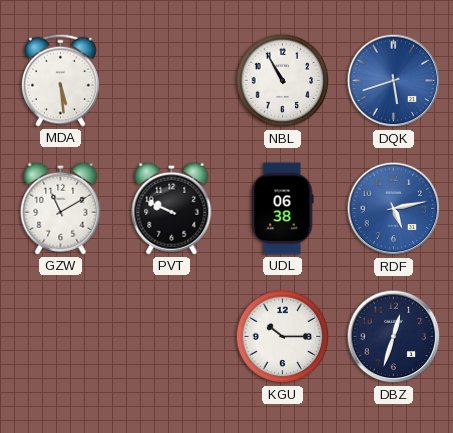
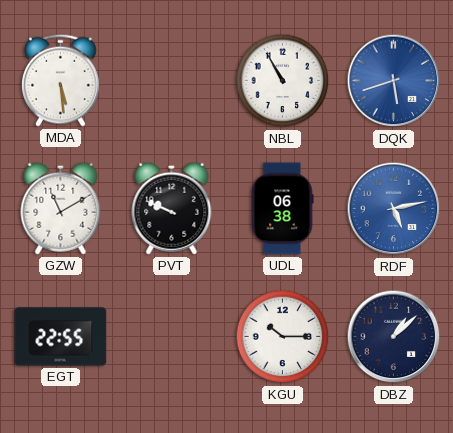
EGT: none -> 22:55 (61, 337)
DBZ: 12:33 -> 1:08 (394, 337)
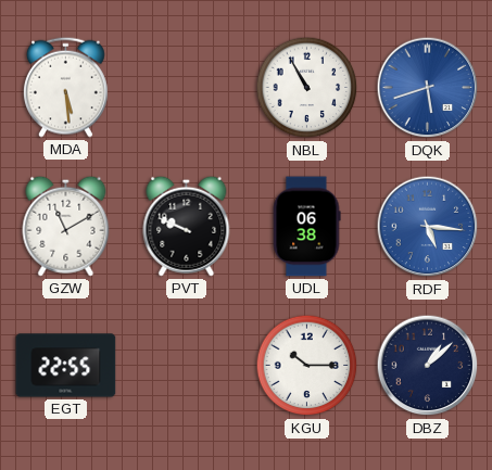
RDF: 5:13 -> 5:16 (428, 227)
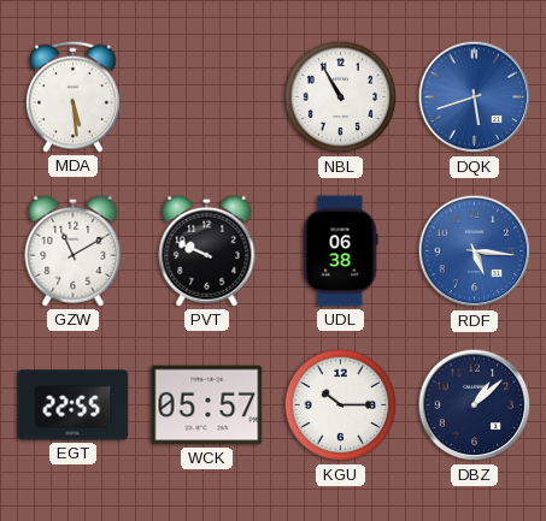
WCK: none -> 05:57 (207, 405)
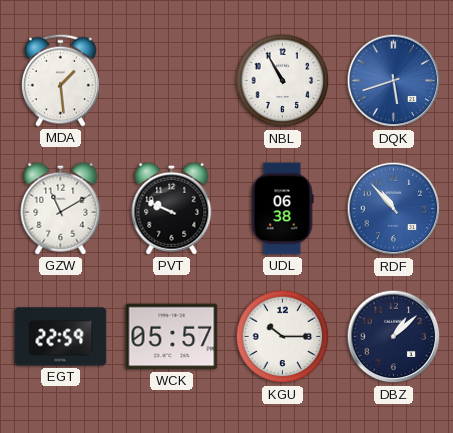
MDA: 5:29 -> 1:29 (60, 80)
RDF: 5:16 -> 10:53 (394, 209)
EGT: 22:55 -> 22:59 (61, 337)
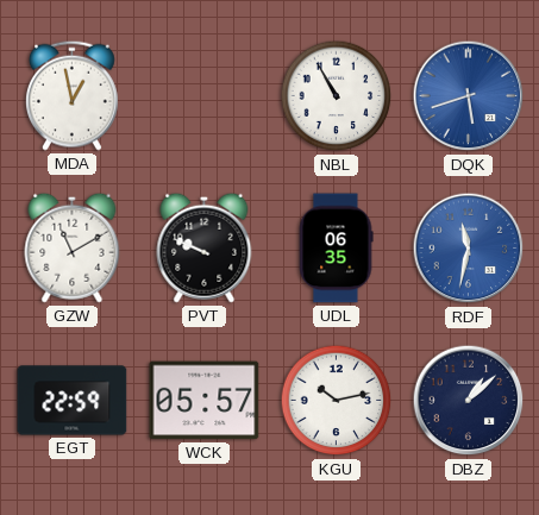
MDA: 1:29 -> 12:58 (71, 95)
UDL: 06:38 -> 06:35 (336, 249)
RDF: 10:53 -> 11:32 (469, 249)
KGU: 10:15 -> 10:13 (337, 401)
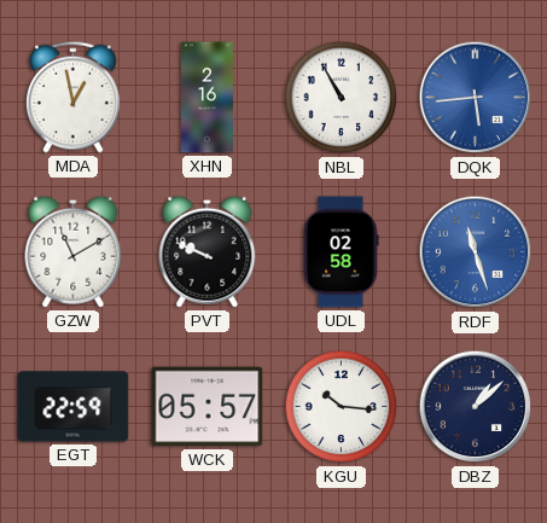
XHN: none -> 2:16 (206, 98)
DQK: 5:42 -> 5:44 (476, 98)
UDL: 06:35 -> 02:58 (341, 252)
RDF: 11:32 -> 11:27 (476, 252)
KGU: 10:13 -> 10:16 (342, 407)
